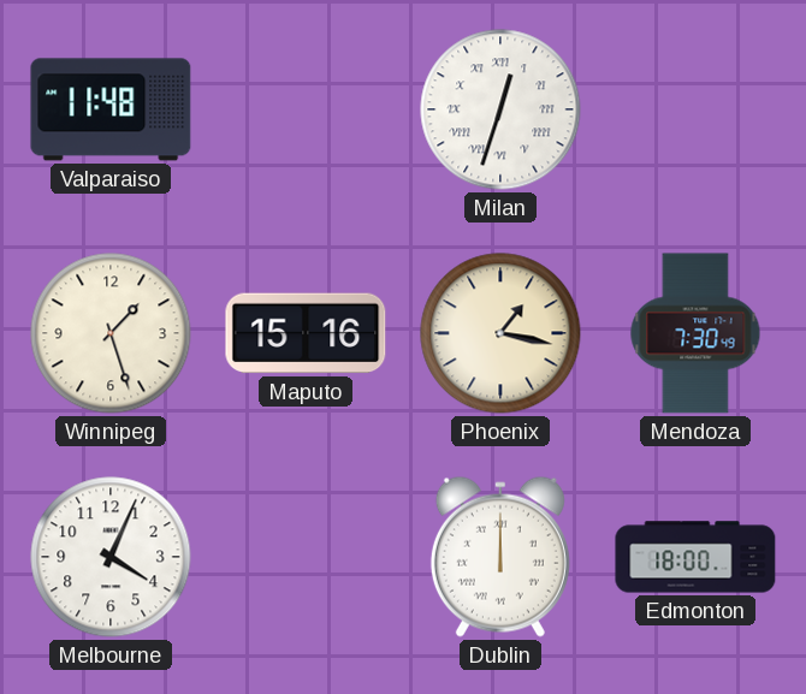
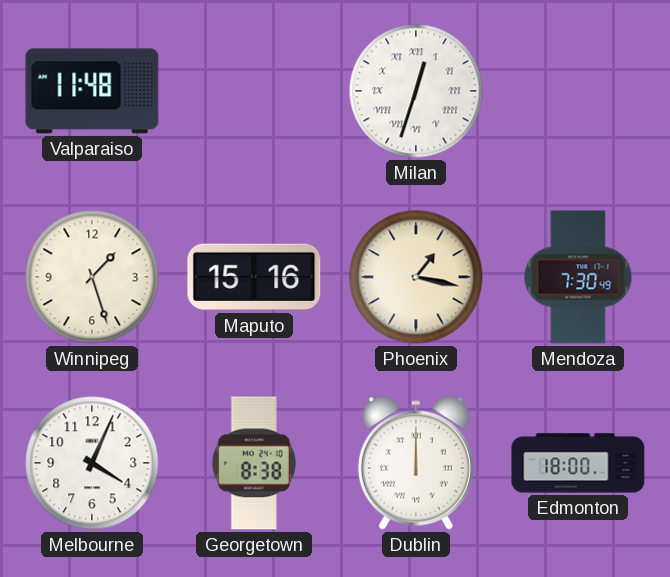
Georgetown: none -> 8:38 (254, 463)
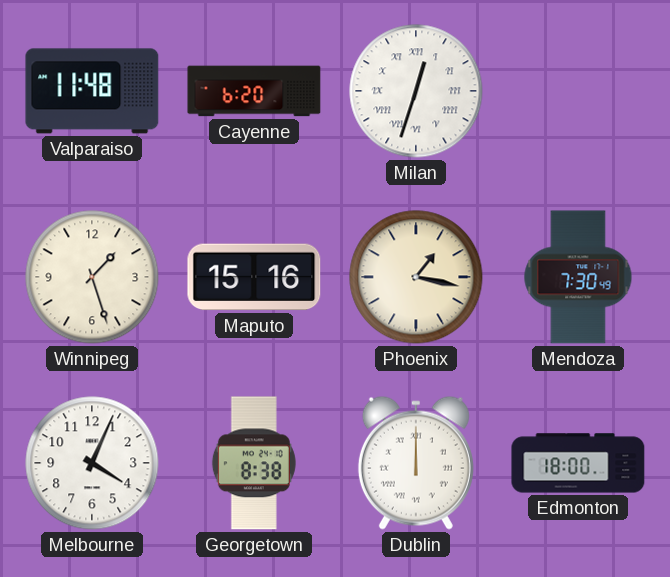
Cayenne: none -> 6:20 (254, 91)
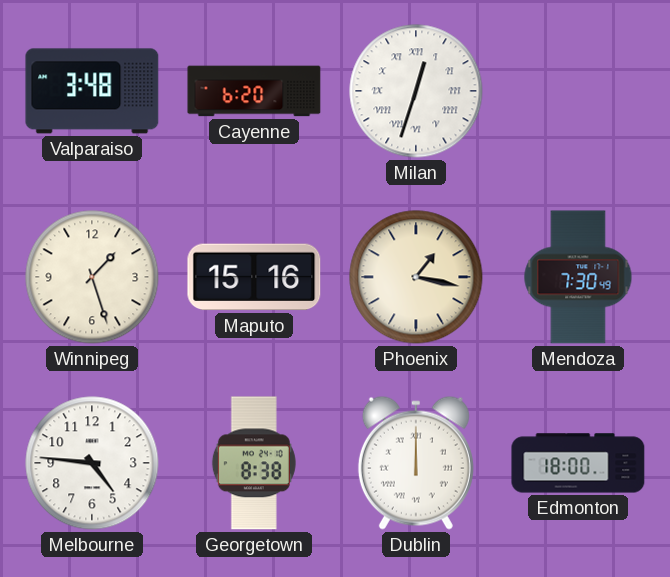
Valparaiso: 11:48 -> 3:48 (92, 91)
Melbourne: 4:04 -> 4:46 (92, 463)
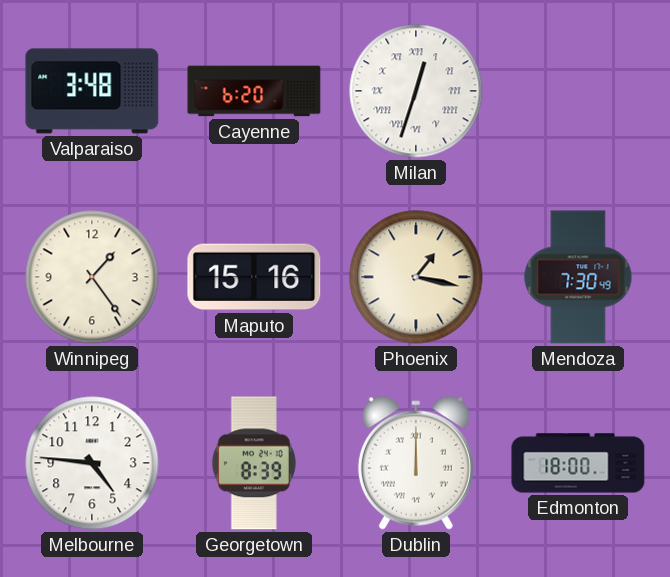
Winnipeg: 1:27 -> 1:24 (92, 277)
Georgetown: 8:38 -> 8:39 (254, 463)
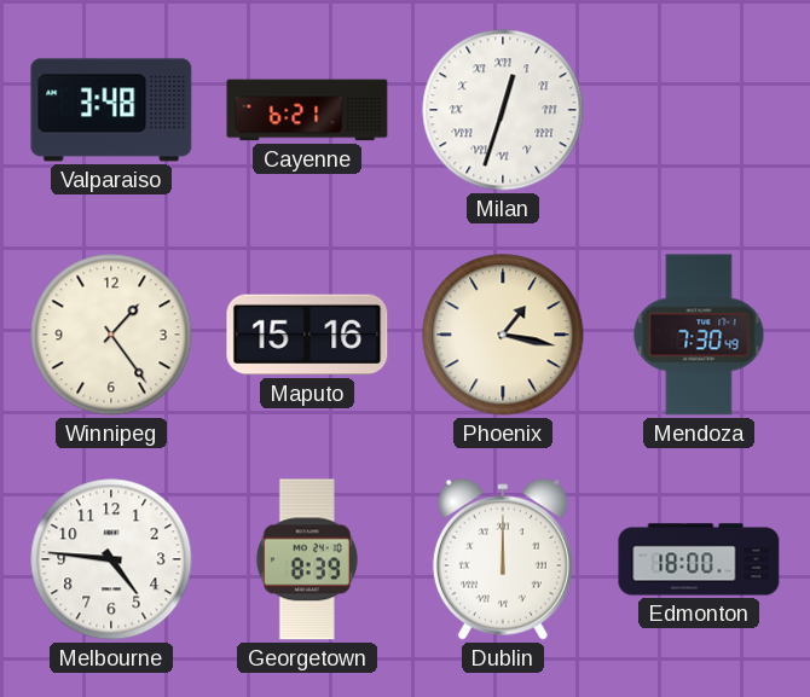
Cayenne: 6:20 -> 6:21 (307, 110)
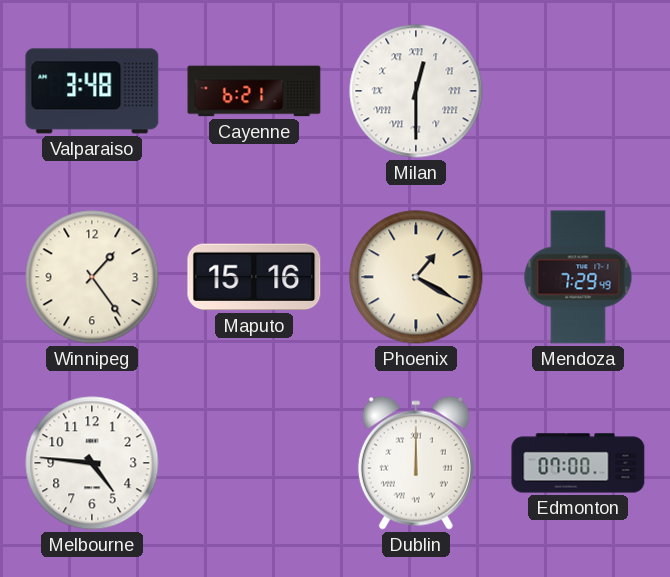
Milan: 12:33 -> 12:30 (416, 91)
Phoenix: 1:17 -> 1:20 (416, 277)
Mendoza: 7:30 -> 7:29 (578, 277)
Georgetown: 8:39 -> none (307, 559)
Edmonton: 18:00 -> 07:00 (578, 463)
